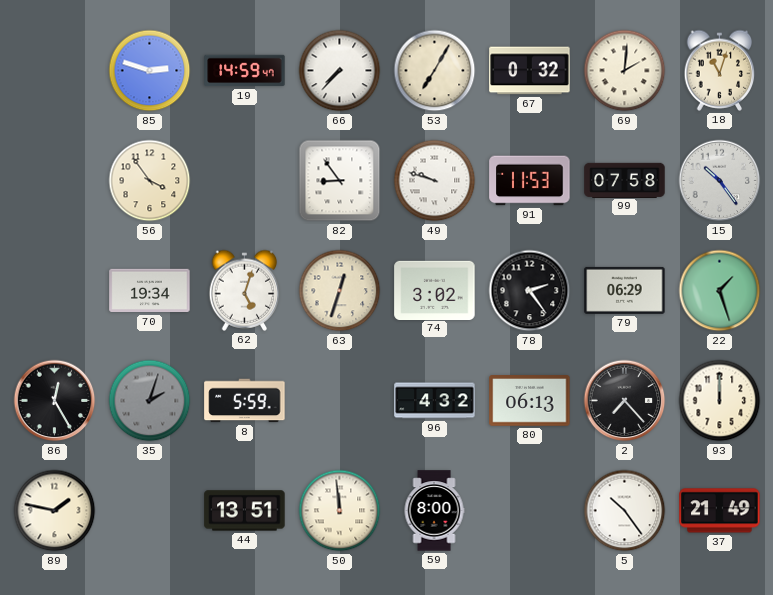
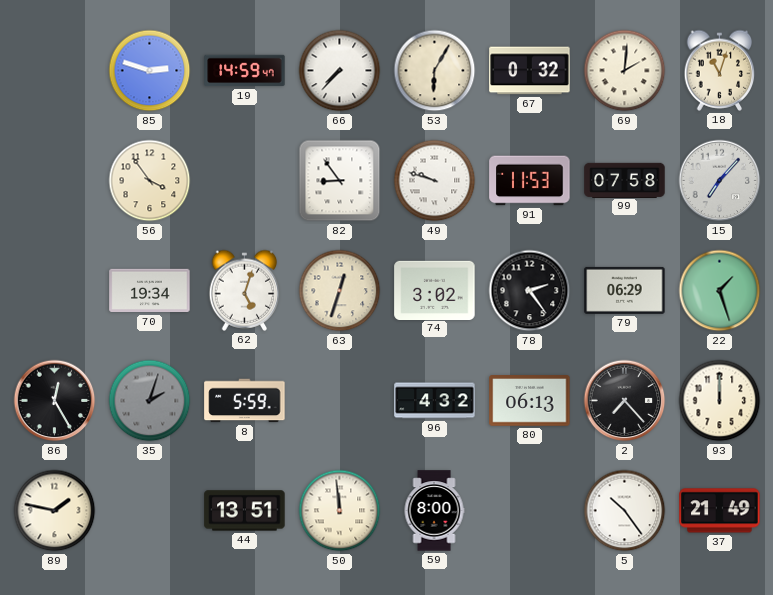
53: 7:05 -> 6:05 (435, 71)
15: 10:24 -> 7:07 (720, 181)
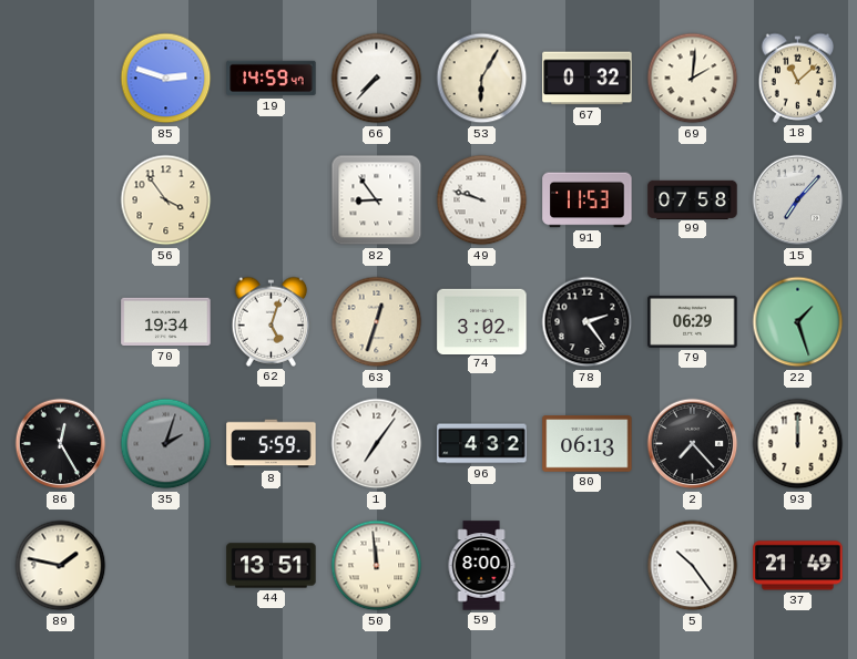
18: 11:03 -> 11:08 (798, 78)
1: none -> 7:06 (377, 444)
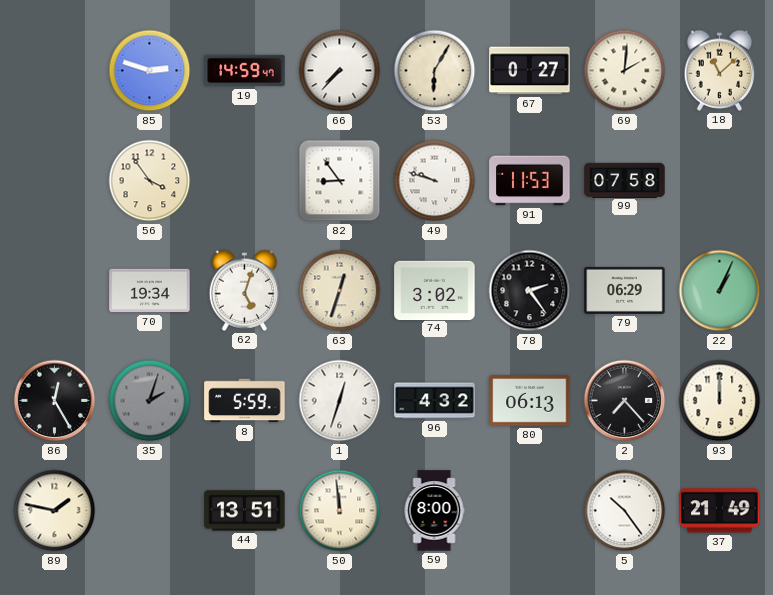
67: 0:32 -> 0:27 (530, 71)
15: 7:07 -> none (798, 200)
22: 1:27 -> 1:04 (720, 291)
1: 7:06 -> 12:33 (340, 401)
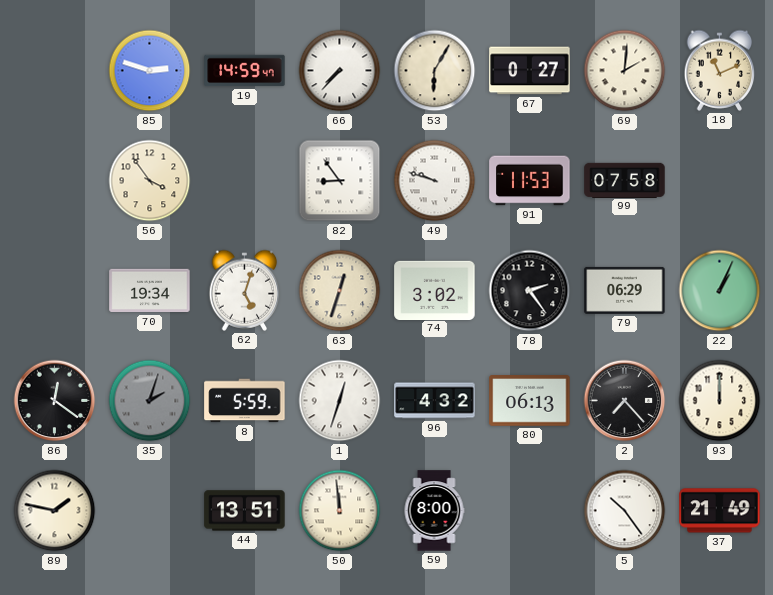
18: 11:08 -> 11:11 (720, 70)
86: 12:25 -> 12:21 (55, 401)
